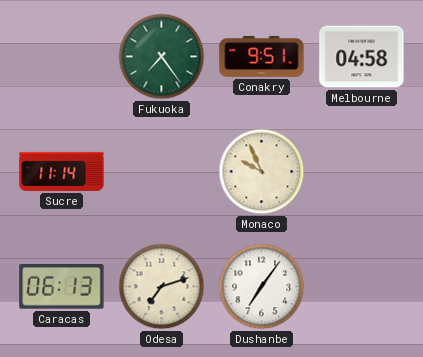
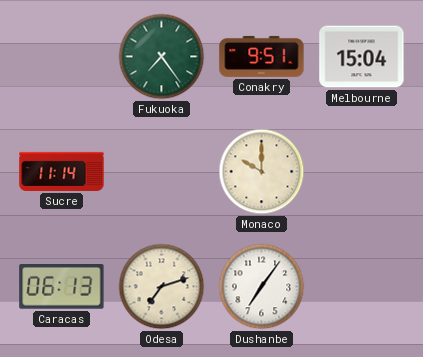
Melbourne: 04:58 -> 15:04 (362, 57)
Monaco: 9:56 -> 10:00 (262, 172)
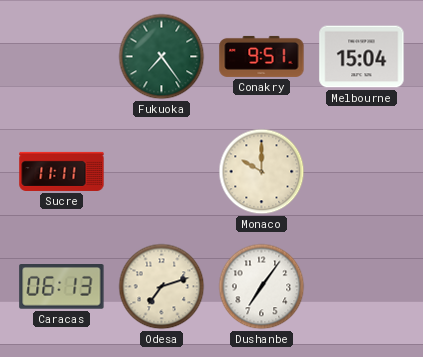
Sucre: 11:14 -> 11:11 (62, 171)
